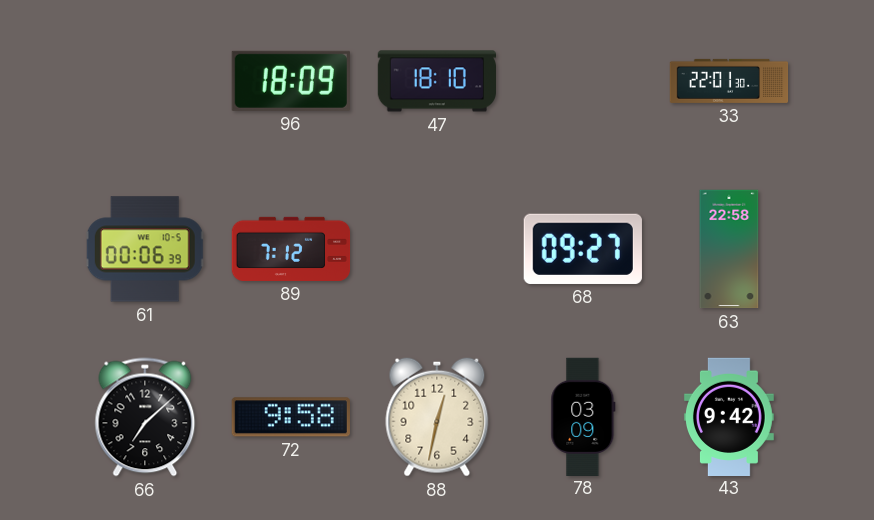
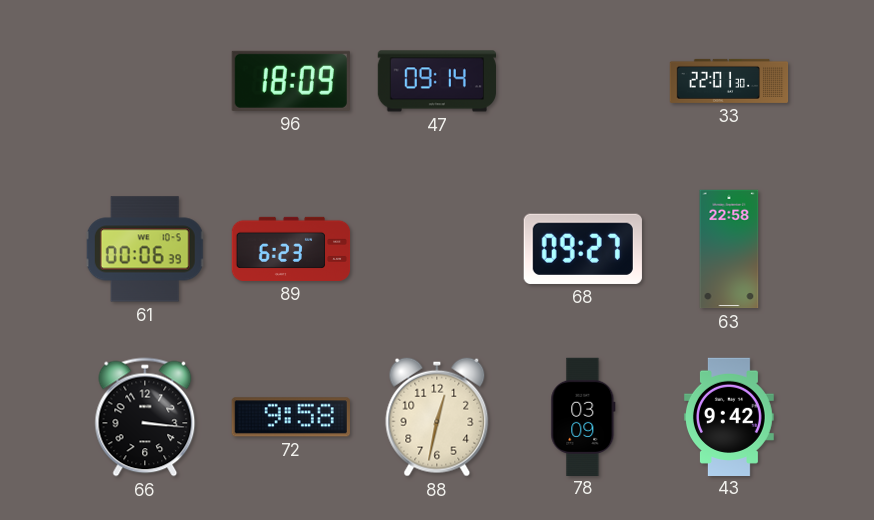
47: 18:10 -> 09:14 (436, 81)
89: 7:12 -> 6:23 (291, 249)
66: 7:08 -> 3:16 (145, 417)
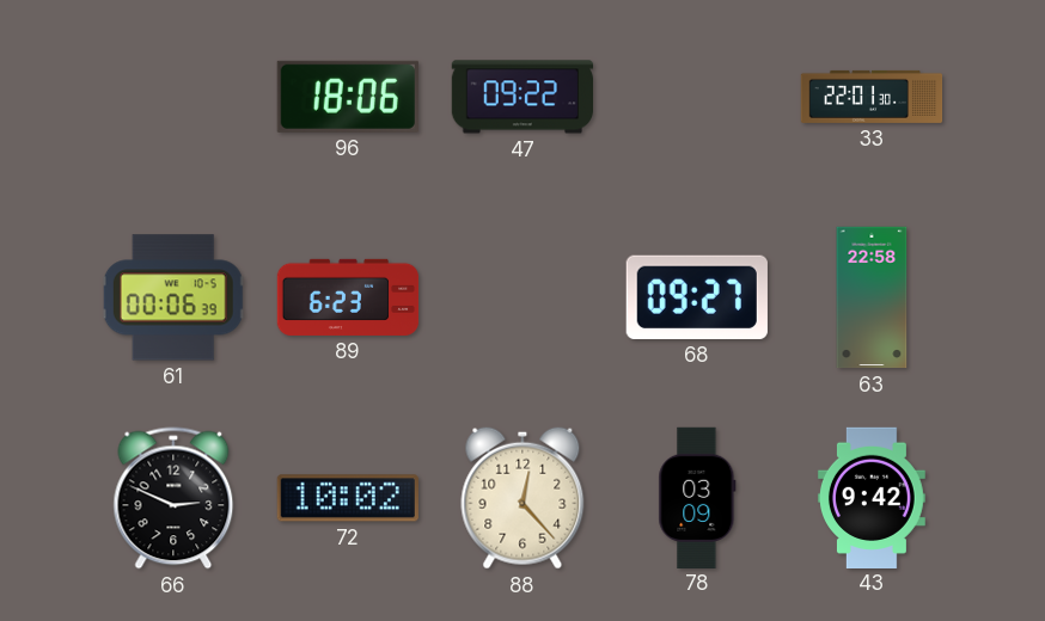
96: 18:09 -> 18:06 (348, 97)
47: 09:14 -> 09:22 (521, 97)
66: 3:16 -> 2:49 (173, 498)
72: 9:58 -> 10:02 (348, 498)
88: 12:32 -> 12:23 (522, 498)
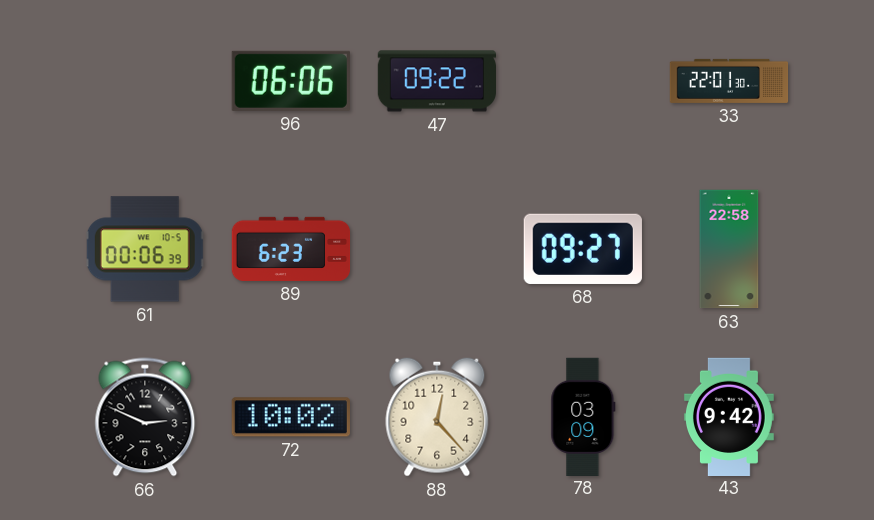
96: 18:06 -> 06:06 (291, 81)
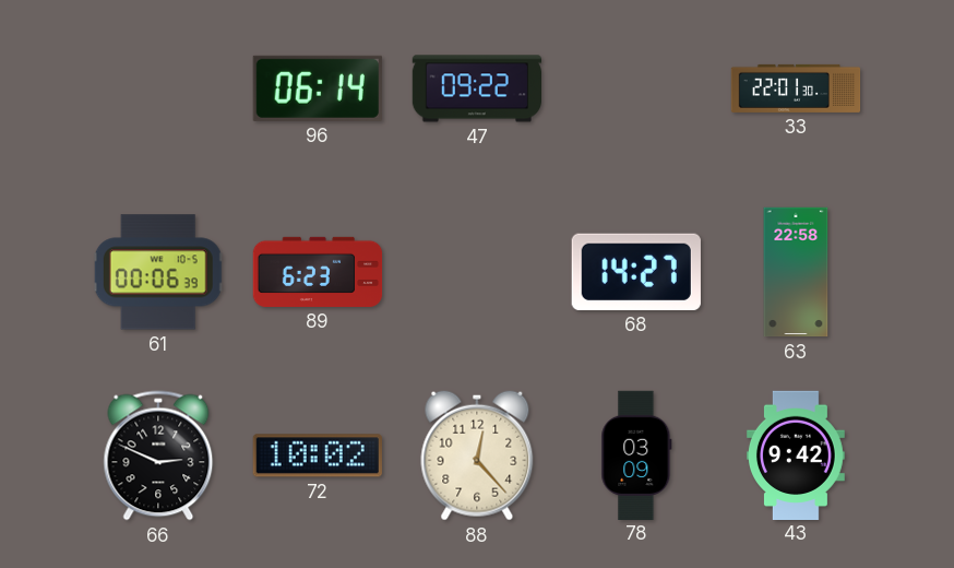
96: 06:06 -> 06:14 (318, 88)
68: 09:27 -> 14:27 (636, 272)
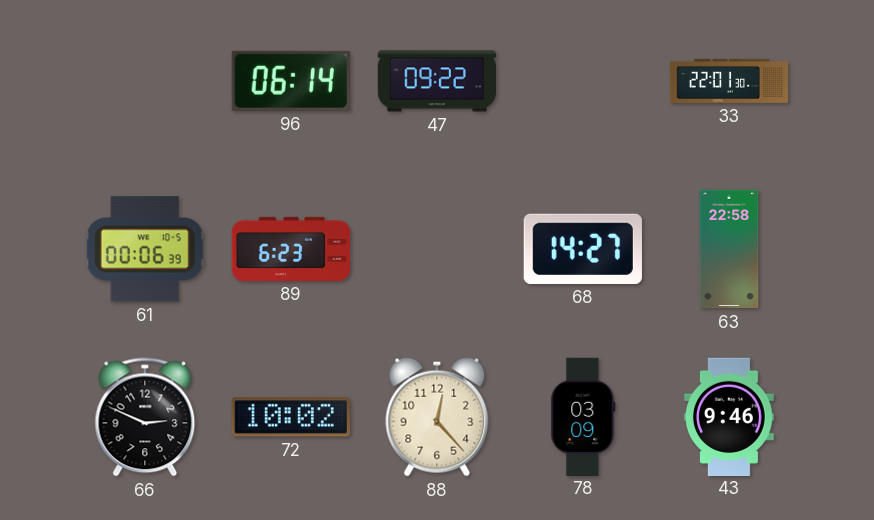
43: 9:42 -> 9:46 (729, 416)
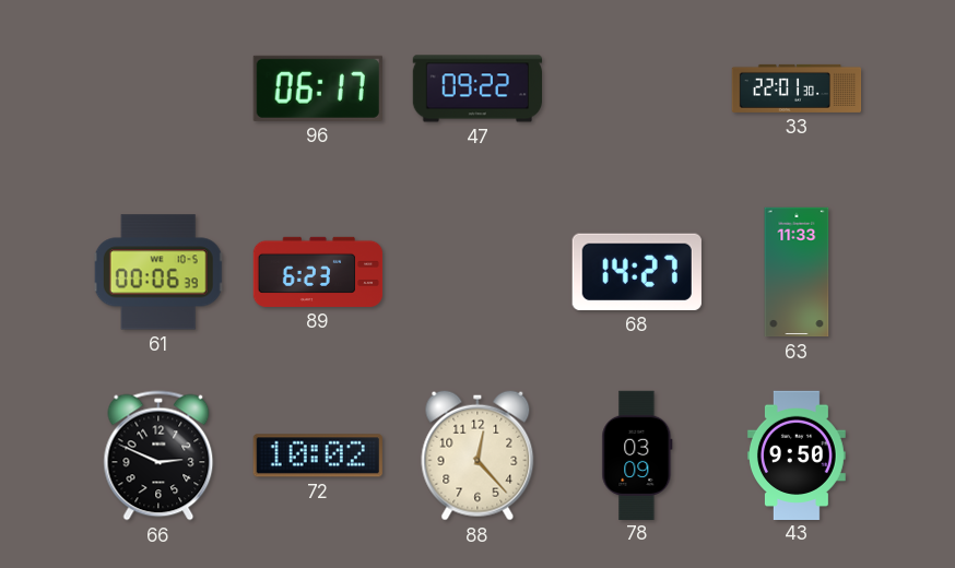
96: 06:14 -> 06:17 (318, 88)
63: 22:58 -> 11:33 (797, 272)
43: 9:46 -> 9:50 (797, 454)
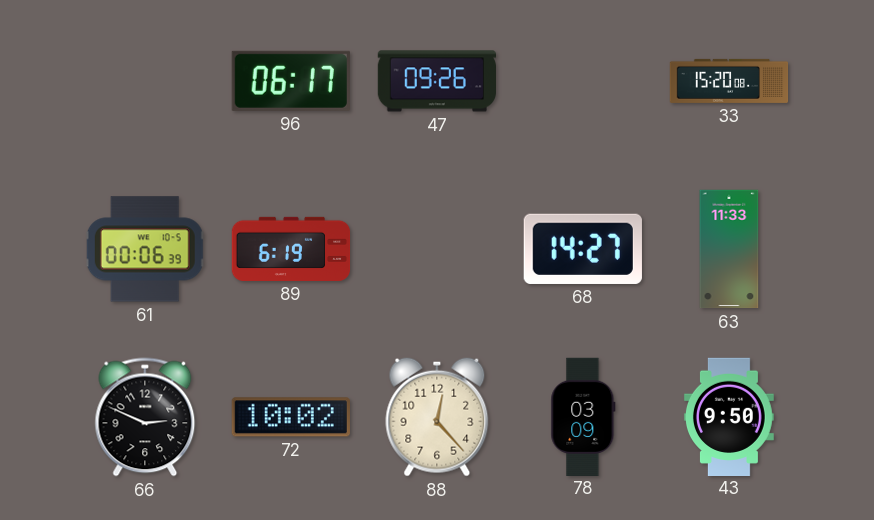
47: 09:22 -> 09:26 (436, 81)
33: 22:01 -> 15:20 (729, 81)
89: 6:23 -> 6:19 (291, 249)
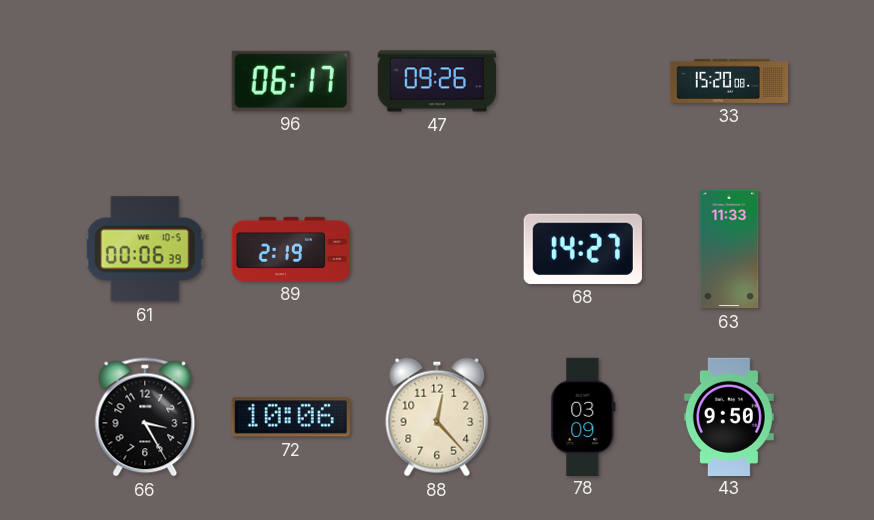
89: 6:19 -> 2:19 (291, 249)
66: 2:49 -> 3:25 (145, 417)
72: 10:02 -> 10:06 (291, 417)
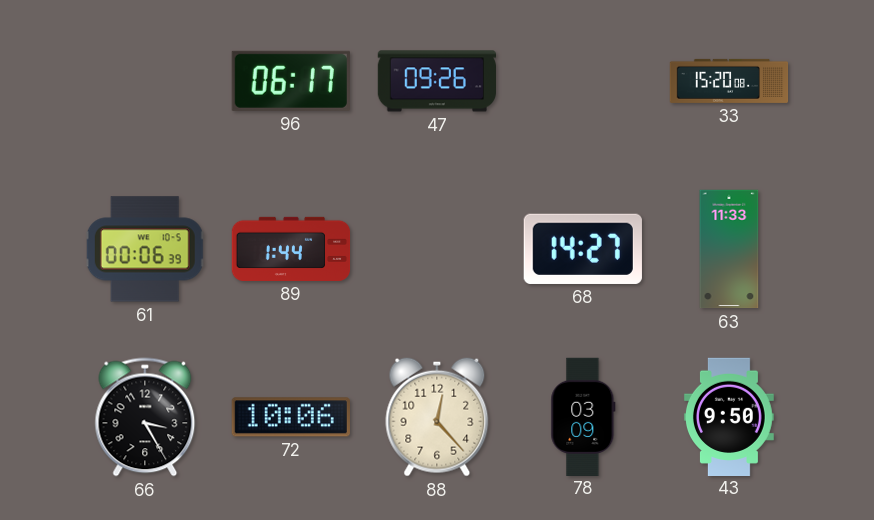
89: 2:19 -> 1:44 (291, 249)
